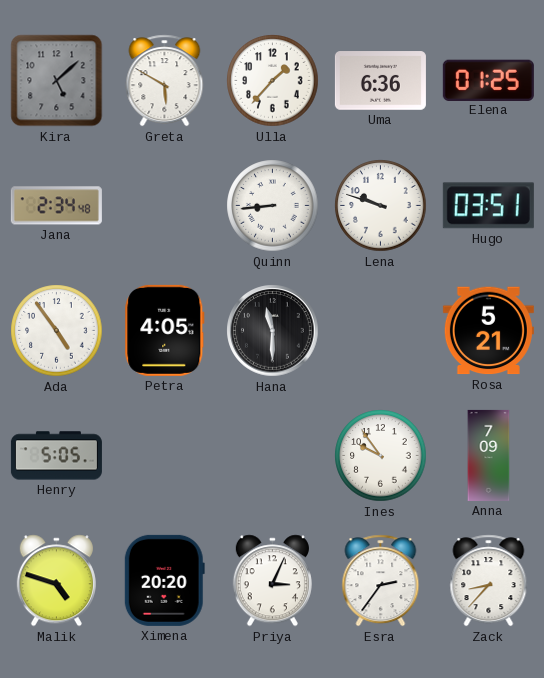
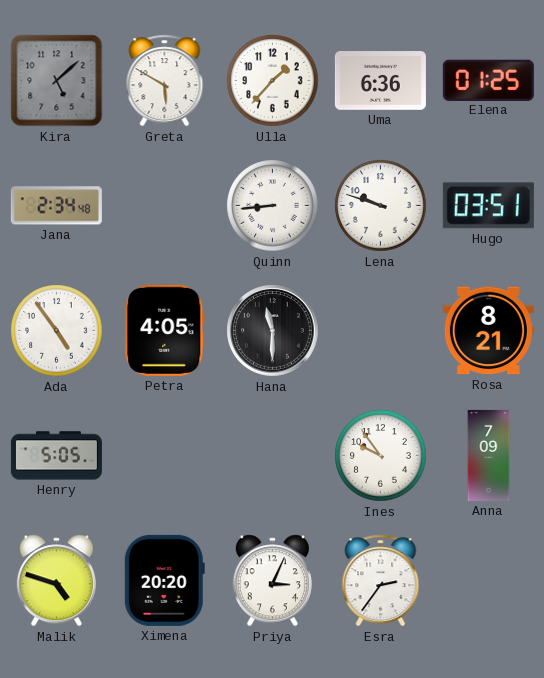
Rosa: 5:21 -> 8:21 (488, 331)
Zack: 8:37 -> none (489, 581)
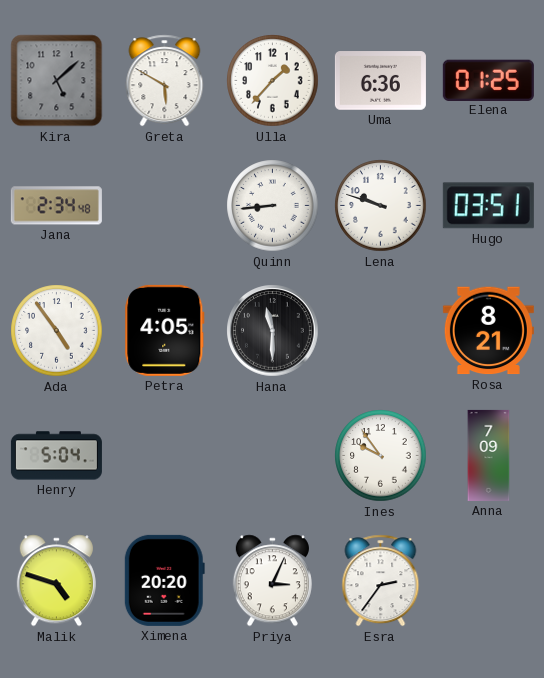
Henry: 5:05 -> 5:04 (56, 456)
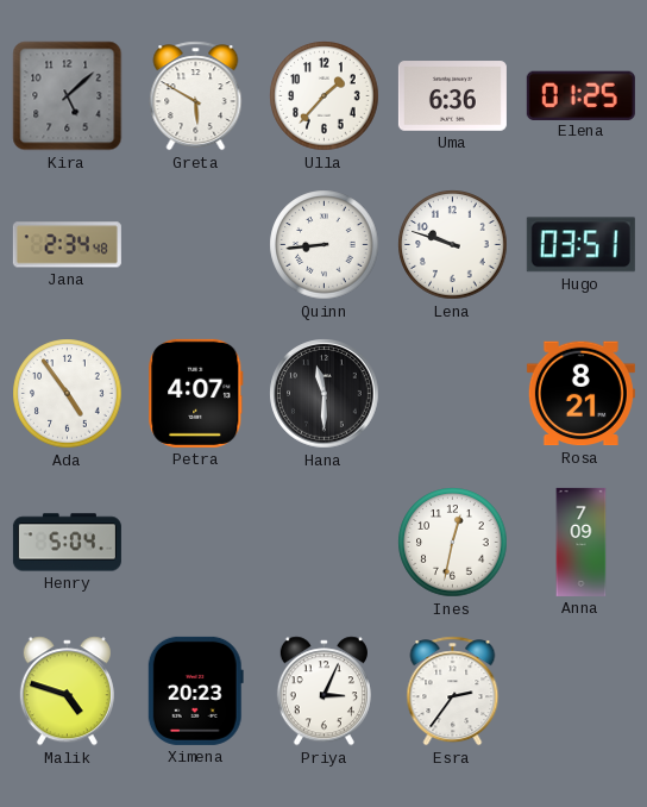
Petra: 4:05 -> 4:07 (196, 393)
Ines: 9:54 -> 12:32 (453, 543)
Ximena: 20:20 -> 20:23 (195, 690)
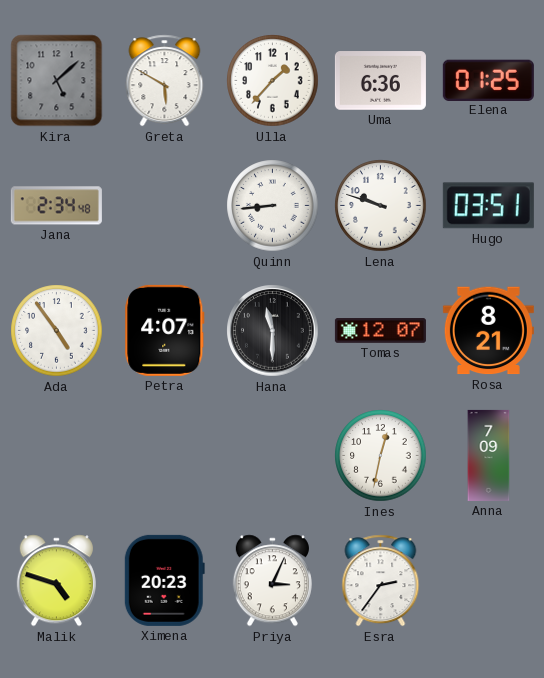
Tomas: none -> 12:07 (380, 331)
Henry: 5:04 -> none (67, 543)
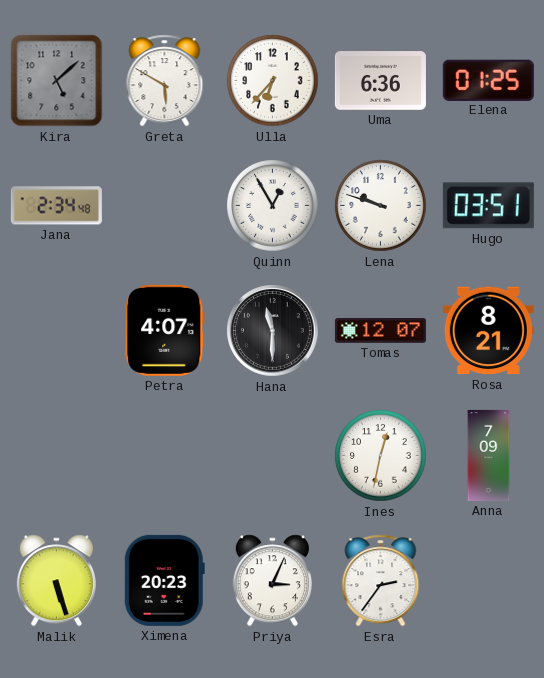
Ulla: 1:37 -> 6:37 (273, 81)
Quinn: 8:44 -> 12:55 (273, 206)
Ada: 4:54 -> none (57, 331)
Malik: 4:48 -> 5:27 (56, 581)
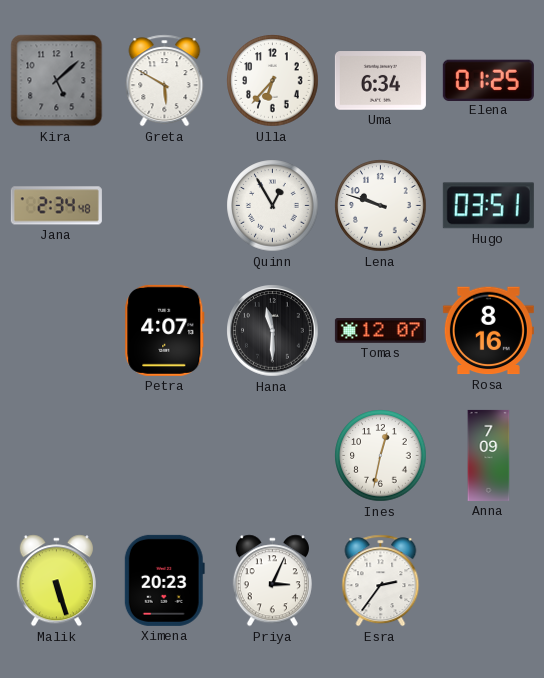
Uma: 6:36 -> 6:34 (380, 81)
Rosa: 8:21 -> 8:16 (488, 331)
